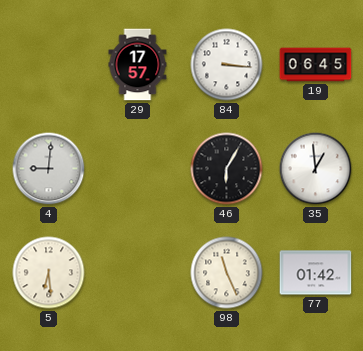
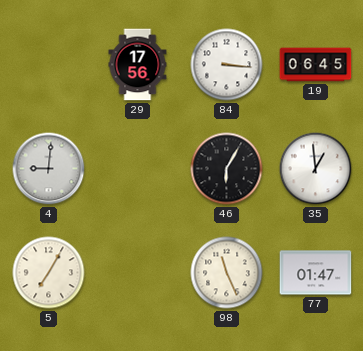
29: 17:57 -> 17:56 (138, 65)
5: 6:29 -> 7:05 (49, 273)
77: 01:42 -> 01:47 (316, 273)
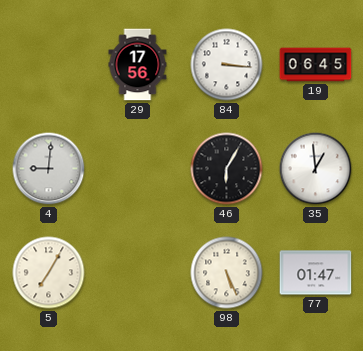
98: 11:26 -> 5:26 (227, 273)
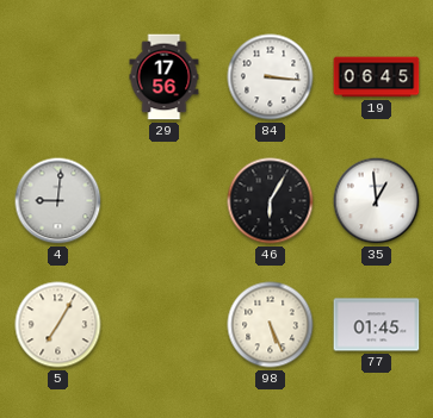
77: 01:47 -> 01:45 (377, 325)
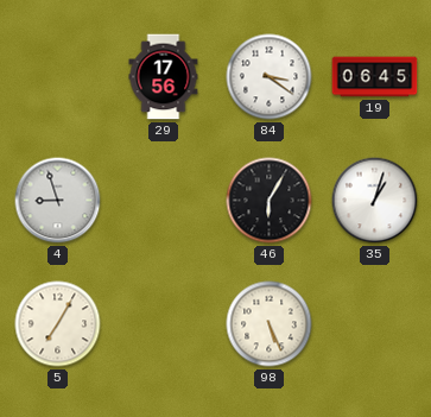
84: 3:16 -> 3:21 (270, 77)
4: 9:01 -> 8:57 (58, 201)
35: 12:59 -> 1:03 (375, 201)
77: 01:45 -> none (377, 325)
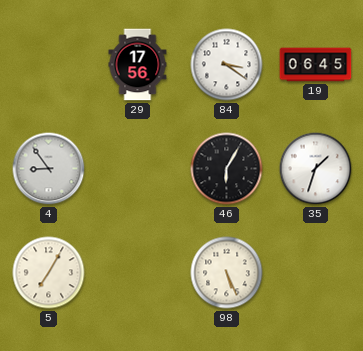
4: 8:57 -> 8:54 (49, 169)
35: 1:03 -> 1:33 (316, 169)
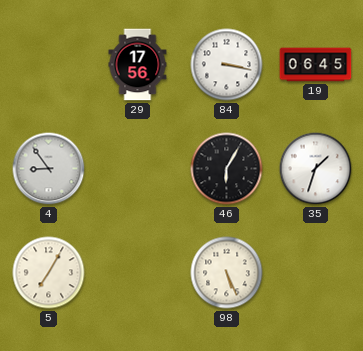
84: 3:21 -> 3:17 (227, 65)
